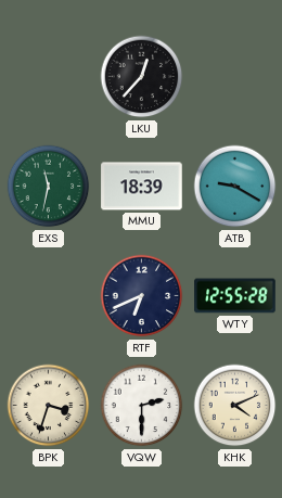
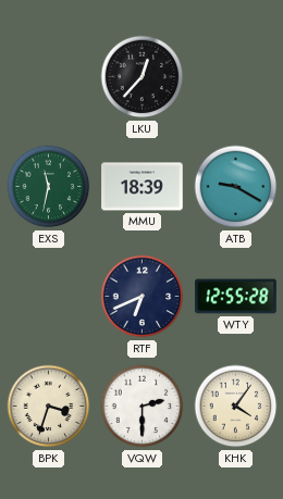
KHK: 4:11 -> 4:06 (236, 407)
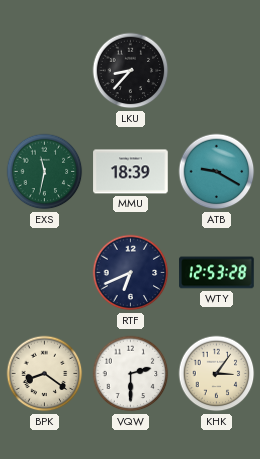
LKU: 12:37 -> 8:37 (131, 71)
WTY: 12:55 -> 12:53 (217, 273)
BPK: 3:33 -> 8:21 (45, 374)
KHK: 4:06 -> 3:06 (217, 374)
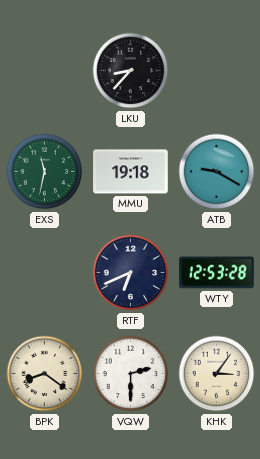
MMU: 18:39 -> 19:18 (131, 172)
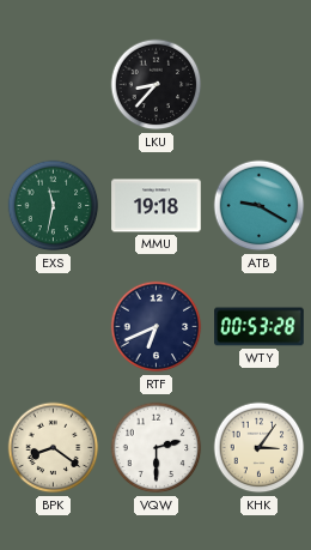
WTY: 12:53 -> 00:53 (260, 327)
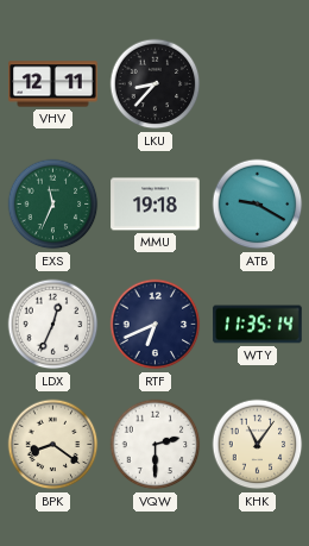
VHV: none -> 12:11 (53, 84)
EXS: 11:32 -> 11:34 (53, 205)
LDX: none -> 12:34 (53, 325)
WTY: 00:53 -> 11:35 (258, 325)
KHK: 3:06 -> 11:06 (258, 445)
